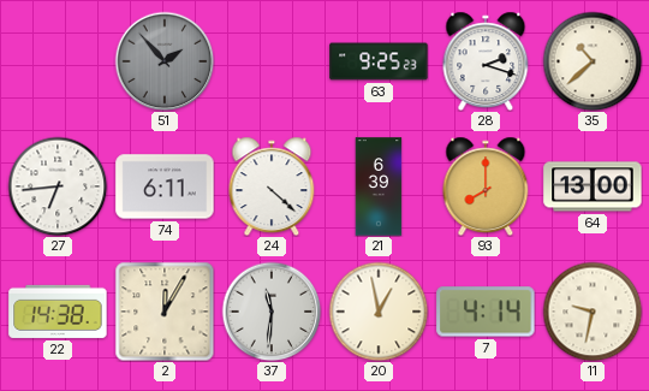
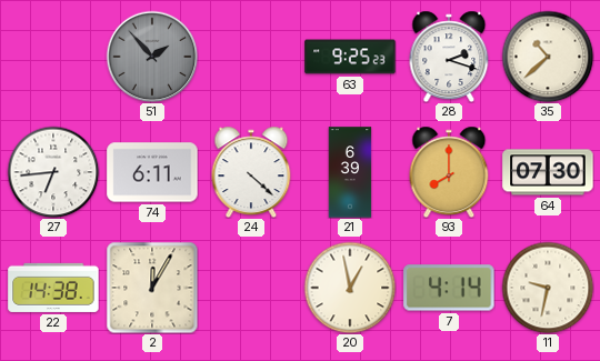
64: 13:00 -> 07:30 (548, 172)
37: 11:31 -> none (272, 312)
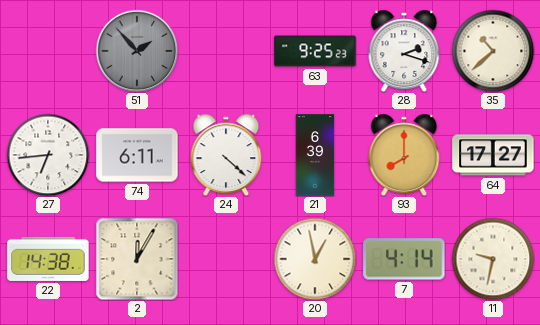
64: 07:30 -> 17:27 (493, 155)
